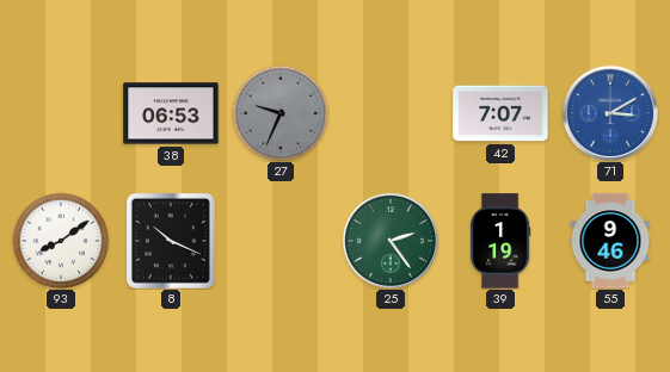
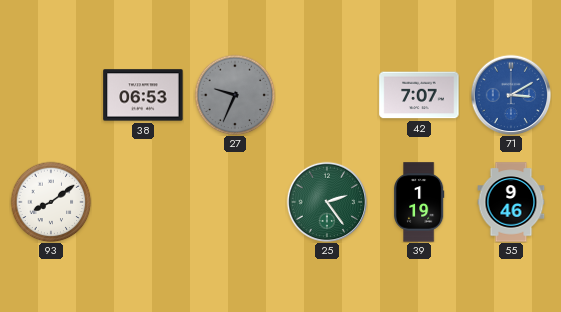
8: 10:19 -> none (171, 241)
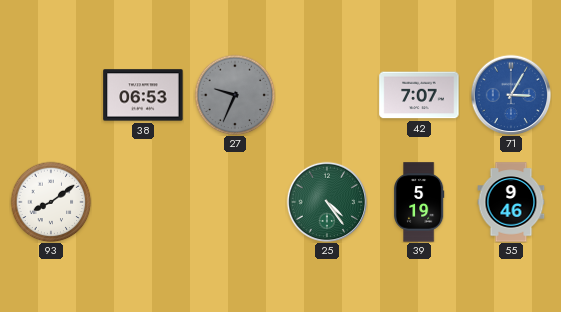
71: 3:10 -> 3:05 (511, 95)
25: 2:24 -> 4:24 (327, 202)
39: 1:19 -> 5:19 (419, 202)
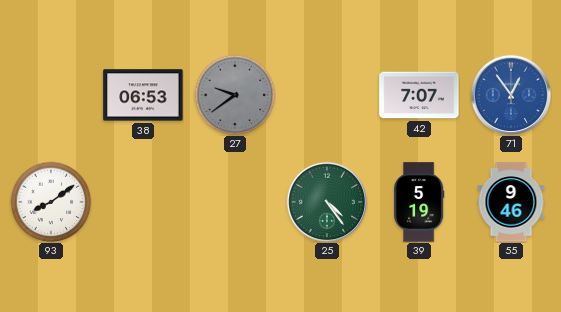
27: 9:34 -> 9:39 (235, 95)
71: 3:05 -> 12:54 (511, 95)
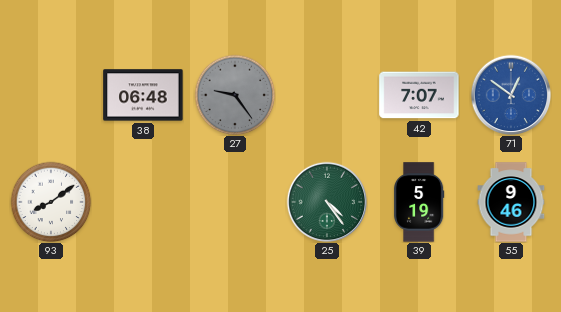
38: 06:53 -> 06:48 (143, 95)
27: 9:39 -> 9:24 (235, 95)
71: 12:54 -> 12:51 (511, 95)
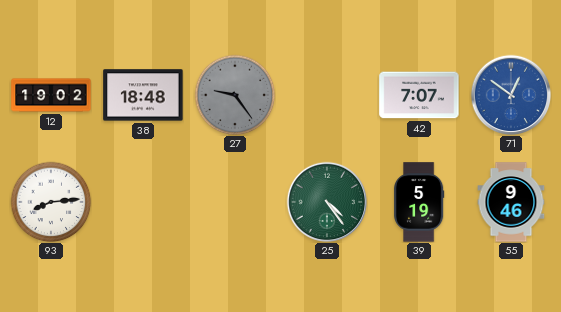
12: none -> 19:02 (51, 95)
38: 06:48 -> 18:48 (143, 95)
93: 8:09 -> 8:14 (51, 202)
